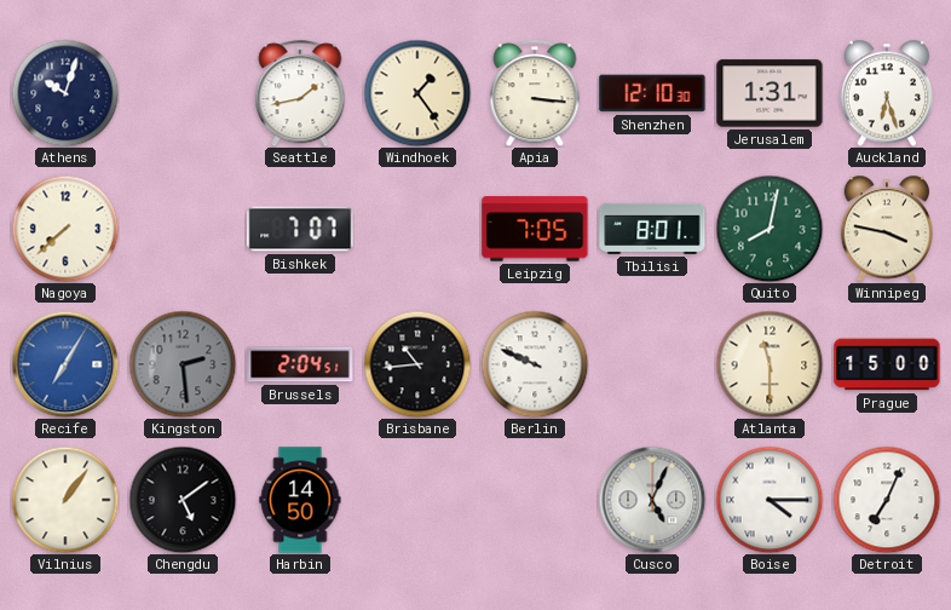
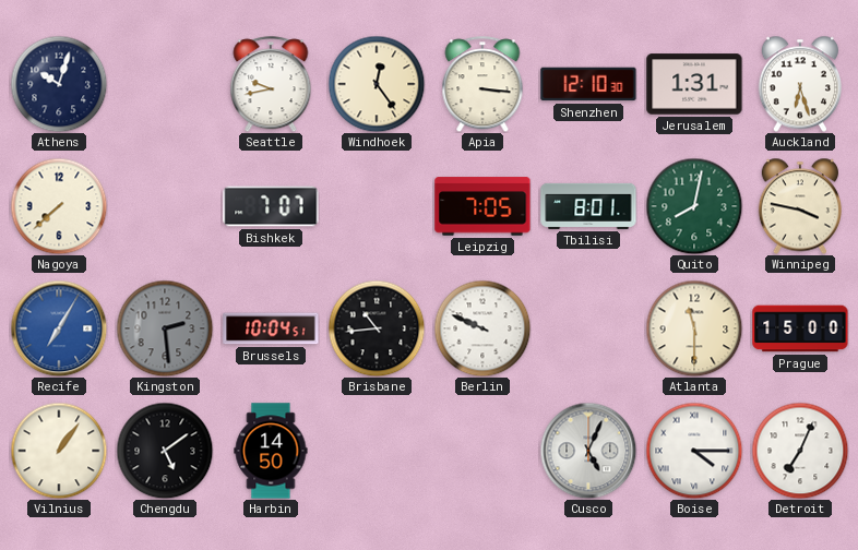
Seattle: 1:43 -> 9:43 (271, 84)
Windhoek: 1:24 -> 12:24 (377, 84)
Brussels: 2:04 -> 10:04 (271, 328)
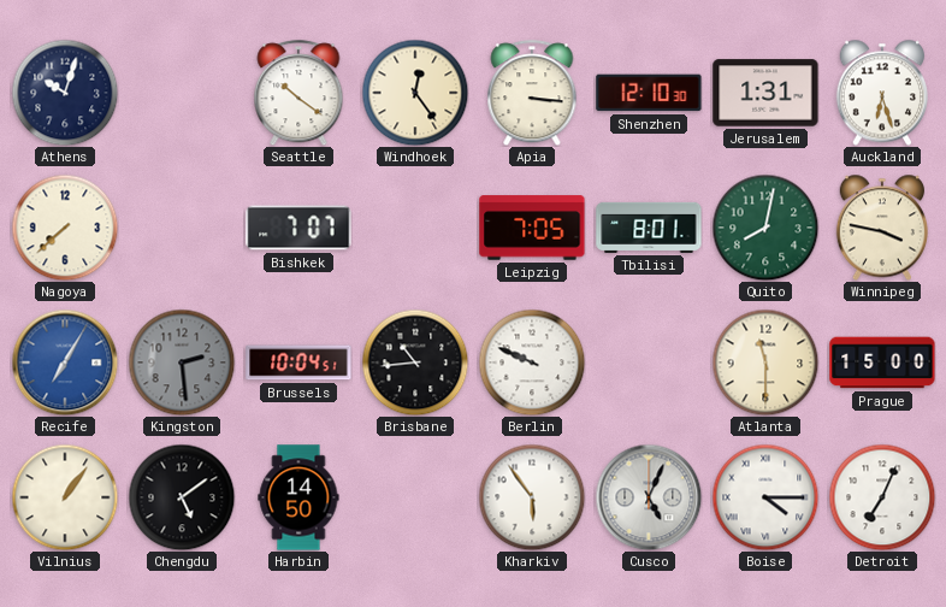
Seattle: 9:43 -> 10:21 (298, 93)
Kharkiv: none -> 5:54 (532, 497)
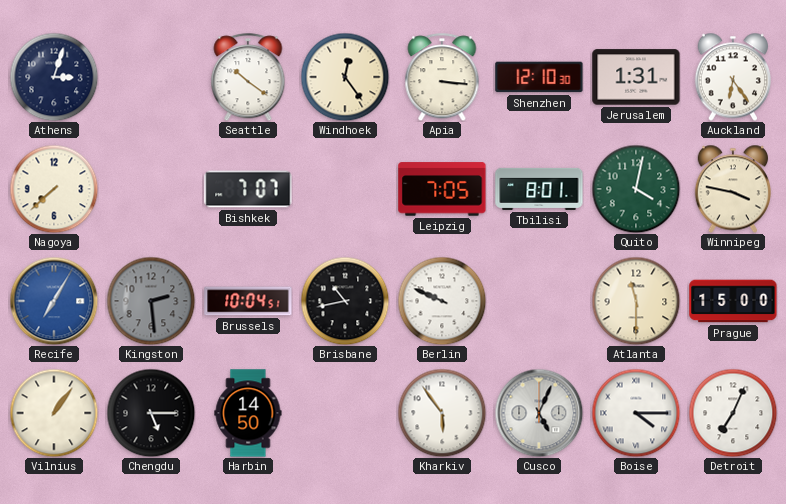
Athens: 10:03 -> 3:03 (54, 77)
Auckland: 6:27 -> 6:24 (732, 77)
Quito: 8:02 -> 4:02 (636, 189)
Brisbane: 10:44 -> 10:43 (345, 301)
Chengdu: 5:09 -> 5:15 (151, 413)
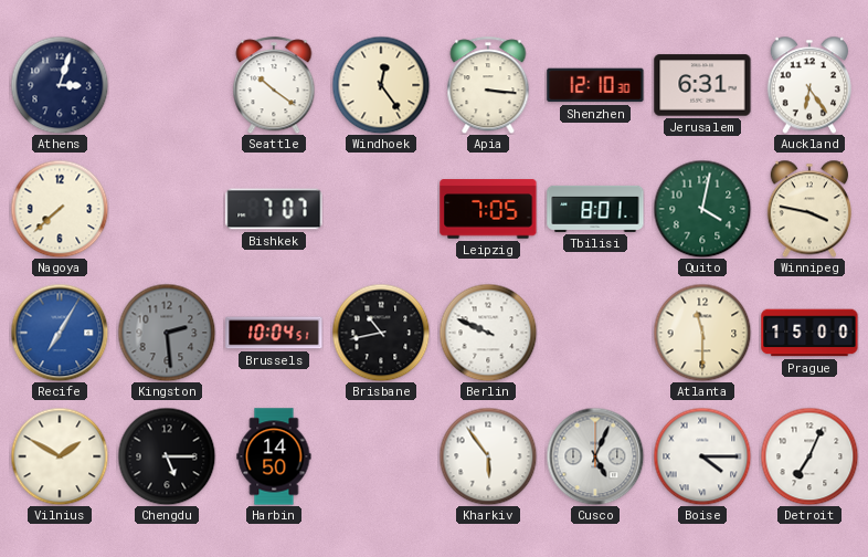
Jerusalem: 1:31 -> 6:31 (702, 85)
Vilnius: 1:06 -> 1:50 (60, 456)
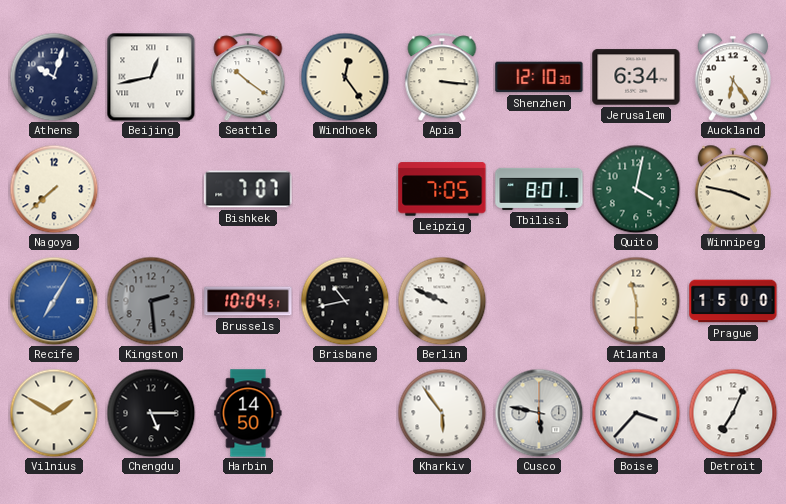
Athens: 3:03 -> 10:03 (54, 77)
Beijing: none -> 12:43 (151, 77)
Jerusalem: 6:31 -> 6:34 (636, 77)
Cusco: 5:04 -> 5:47 (539, 413)
Boise: 4:15 -> 3:37 (636, 413)
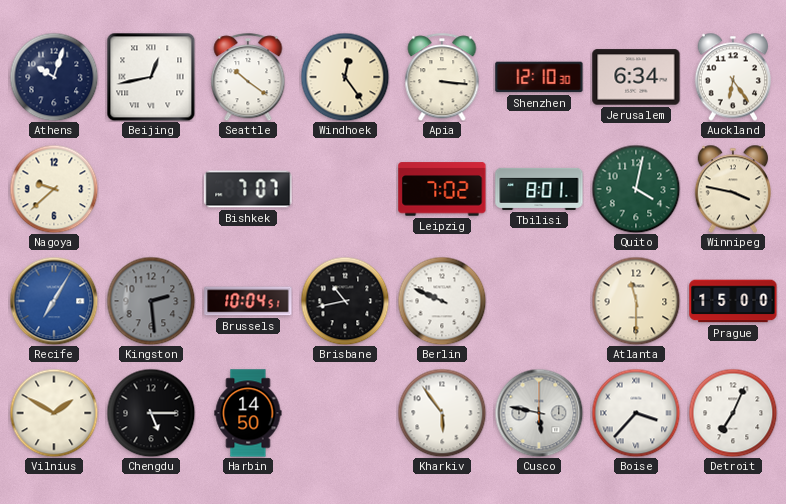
Nagoya: 7:38 -> 9:38 (54, 189)
Leipzig: 7:05 -> 7:02 (442, 189)
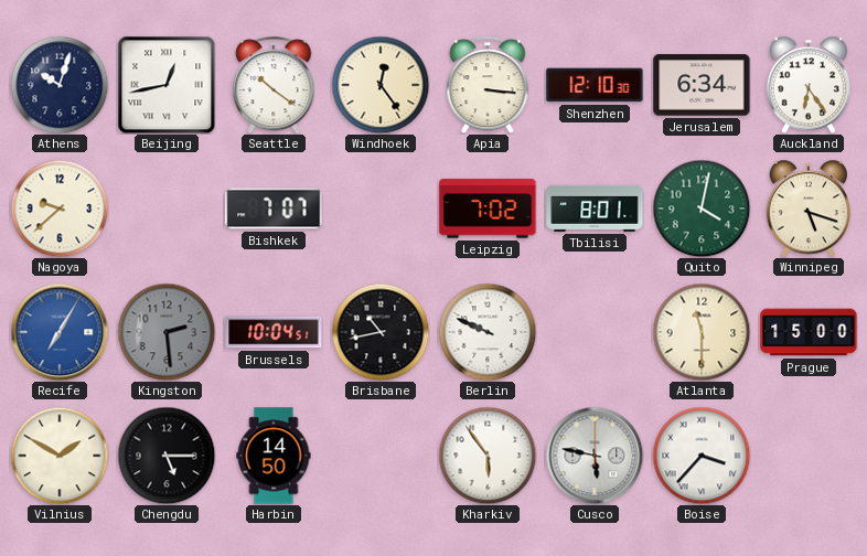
Winnipeg: 3:47 -> 5:18 (807, 209)
Detroit: 7:04 -> none (733, 413)
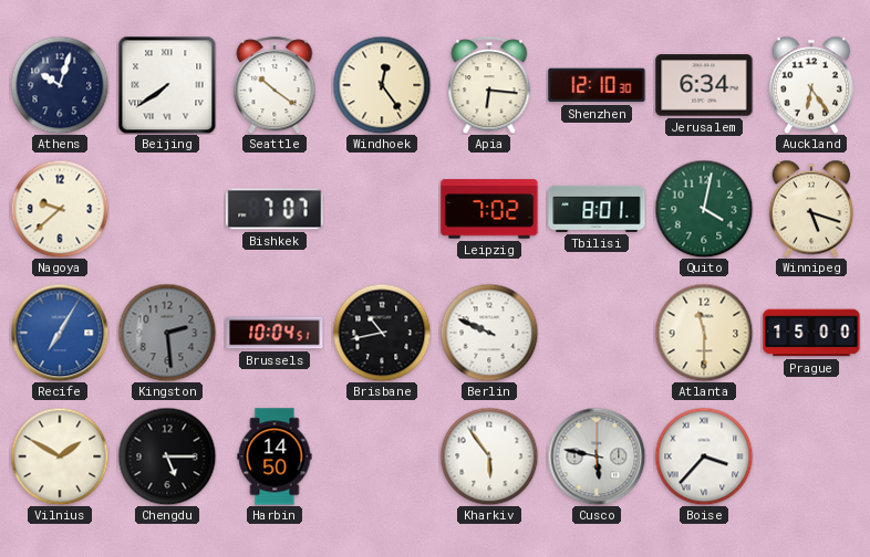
Beijing: 12:43 -> 7:39 (167, 85)
Apia: 3:16 -> 6:16 (489, 85)
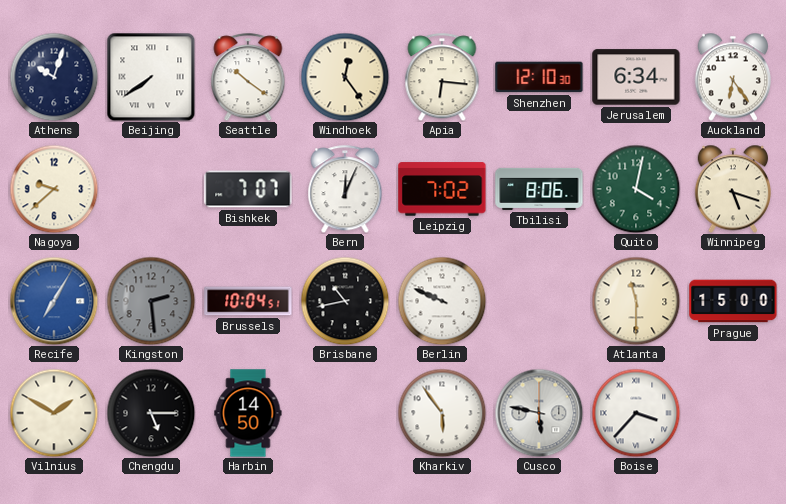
Bern: none -> 12:04 (345, 189)
Tbilisi: 8:01 -> 8:06 (539, 189)
